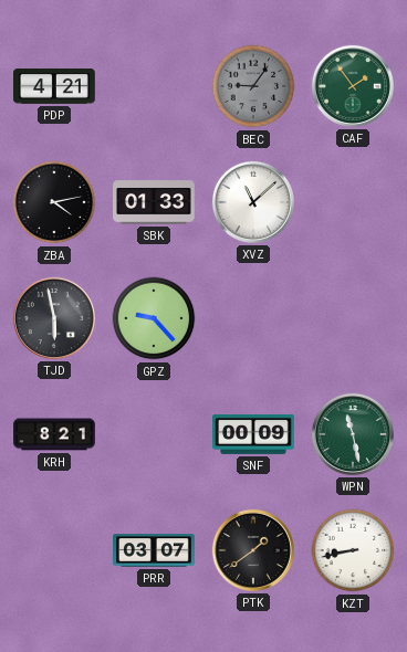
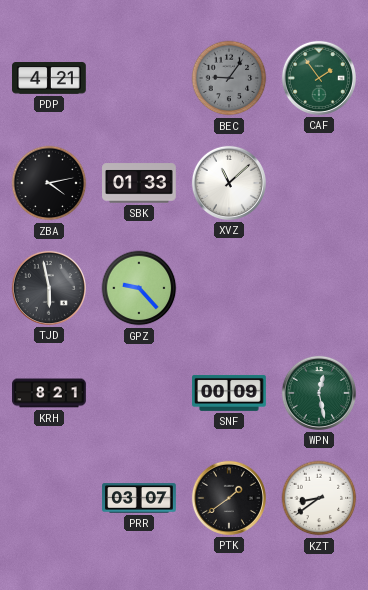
WPN: 11:28 -> 12:28 (319, 393)
KZT: 8:43 -> 8:39 (319, 498)
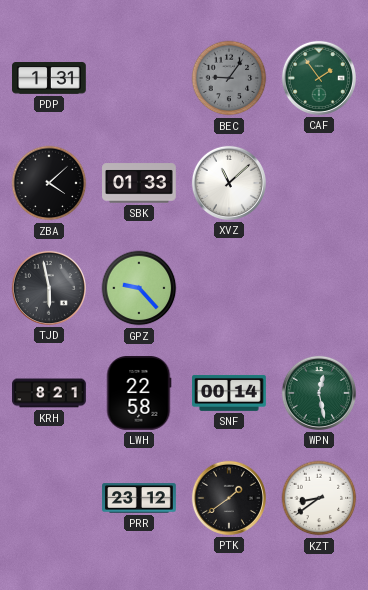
PDP: 4:21 -> 1:31 (50, 79)
ZBA: 4:13 -> 4:08 (49, 183)
LWH: none -> 22:58 (139, 394)
SNF: 00:09 -> 00:14 (229, 393)
PRR: 03:07 -> 23:12 (139, 498)
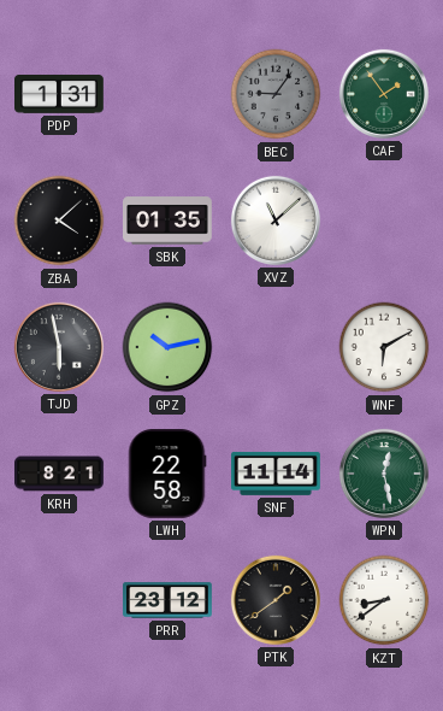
SBK: 01:33 -> 01:35 (169, 221)
GPZ: 9:23 -> 10:13 (167, 347)
WNF: none -> 6:10 (384, 347)
SNF: 00:14 -> 11:14 (276, 474)
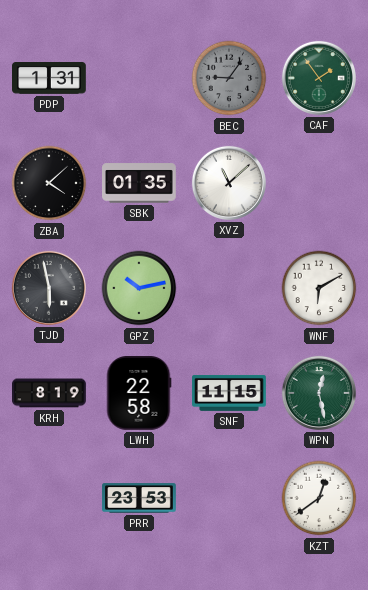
KRH: 8:21 -> 8:19 (49, 393)
SNF: 11:14 -> 11:15 (229, 393)
PRR: 23:12 -> 23:53 (139, 498)
PTK: 1:39 -> none (276, 600)
KZT: 8:39 -> 12:39 (319, 498)
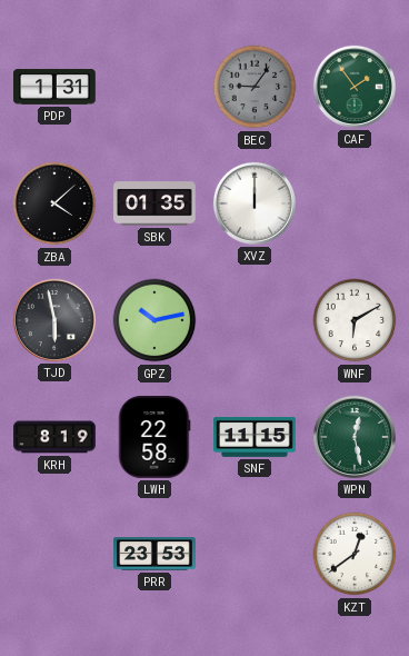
XVZ: 11:08 -> 12:00 (255, 203)
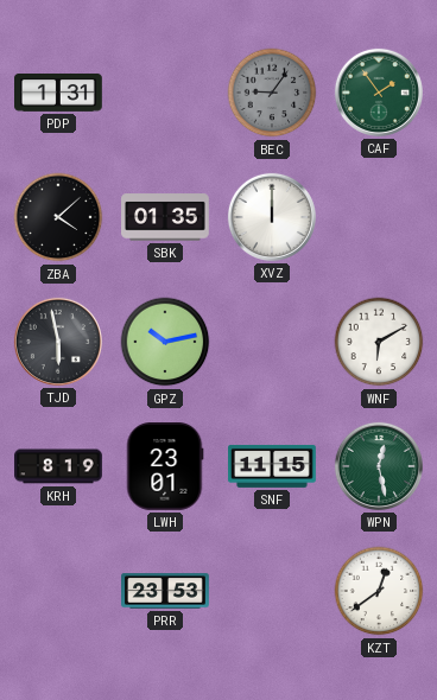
LWH: 22:58 -> 23:01 (165, 467)
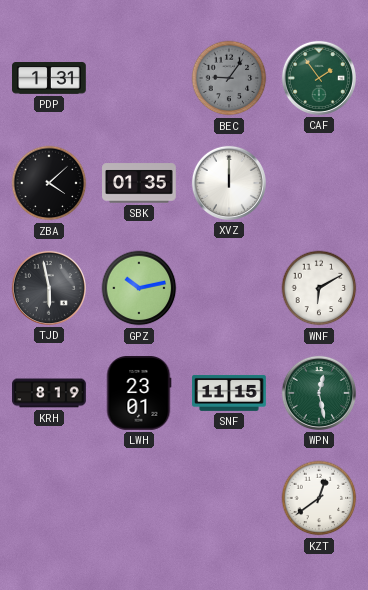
PRR: 23:53 -> none (165, 591)
